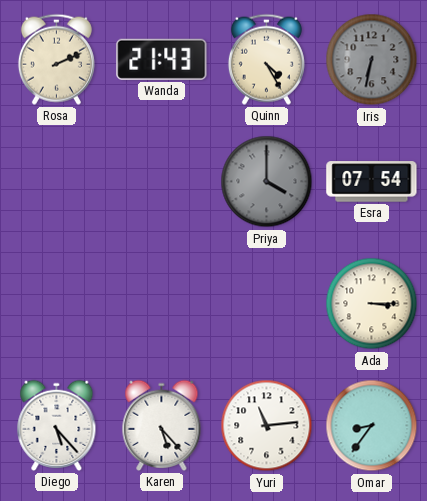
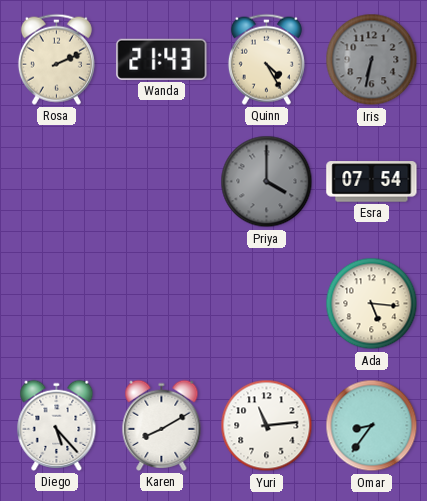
Ada: 3:15 -> 5:16 (372, 304)
Karen: 5:23 -> 8:10 (162, 425)
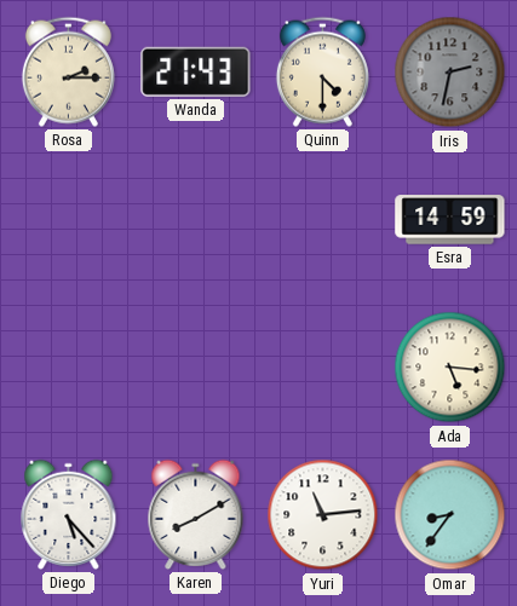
Rosa: 2:11 -> 2:15 (68, 71)
Quinn: 4:25 -> 4:30 (322, 71)
Iris: 6:32 -> 2:32 (450, 73)
Priya: 4:00 -> none (267, 182)
Esra: 07:54 -> 14:59 (450, 220)
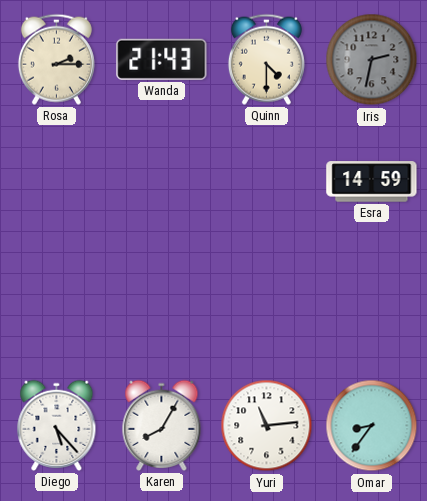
Ada: 5:16 -> none (450, 368)
Karen: 8:10 -> 8:05 (162, 425)
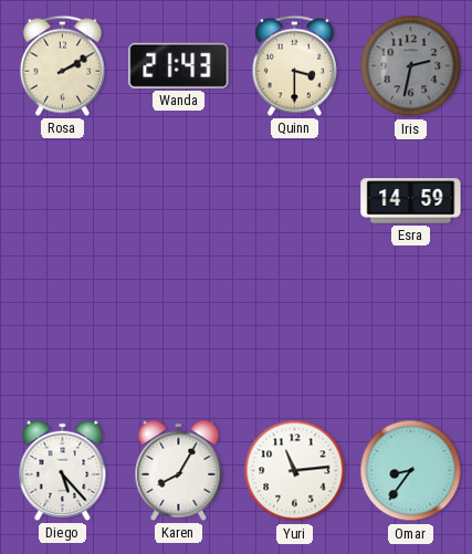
Rosa: 2:15 -> 2:10 (62, 65)
Quinn: 4:30 -> 3:30 (294, 65)
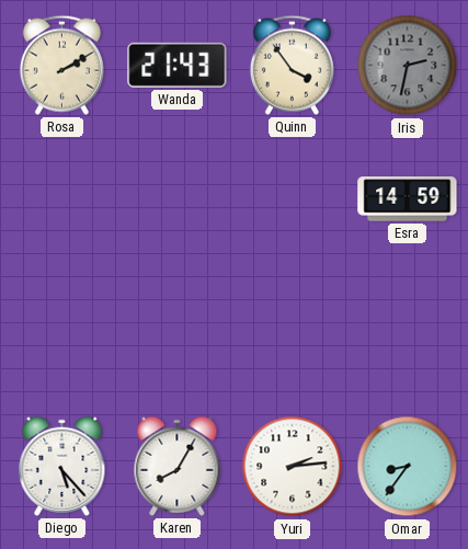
Quinn: 3:30 -> 3:54 (292, 65)
Yuri: 11:14 -> 2:14 (293, 467)
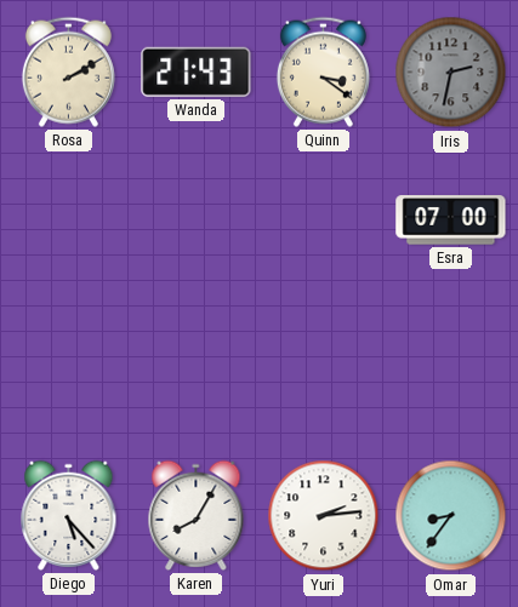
Quinn: 3:54 -> 3:21 (323, 71)
Esra: 14:59 -> 07:00 (451, 221)
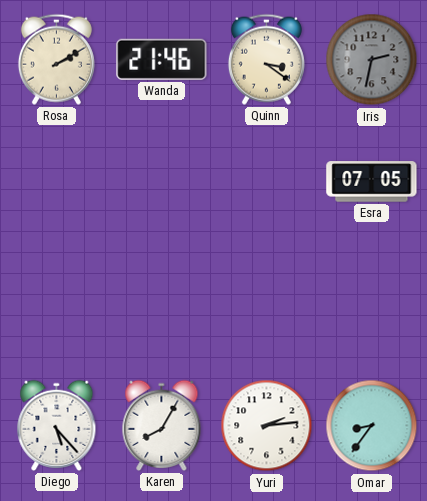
Wanda: 21:43 -> 21:46 (162, 59)
Esra: 07:00 -> 07:05 (372, 182)
